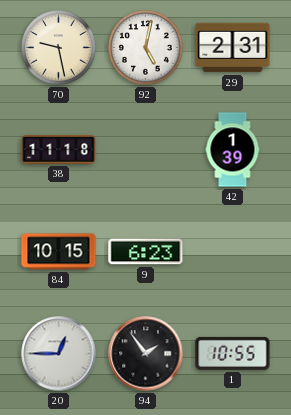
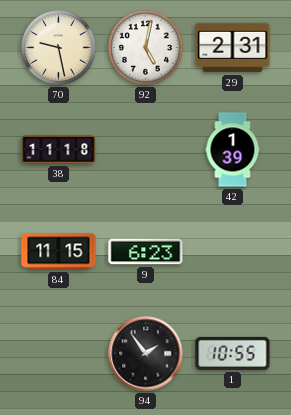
84: 10:15 -> 11:15 (59, 252)
20: 12:45 -> none (59, 354)
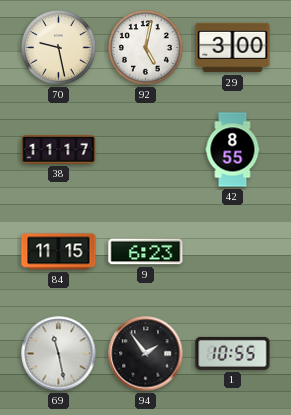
29: 2:31 -> 3:00 (233, 48)
38: 11:18 -> 11:17 (59, 149)
42: 1:39 -> 8:55 (233, 150)
69: none -> 11:28 (59, 354)
